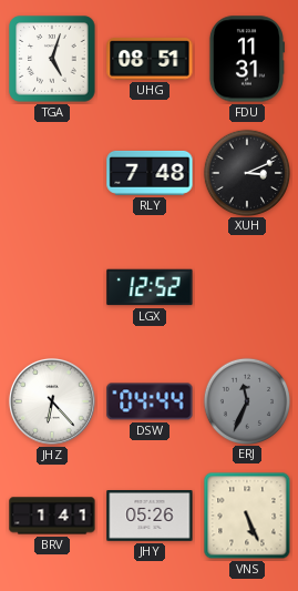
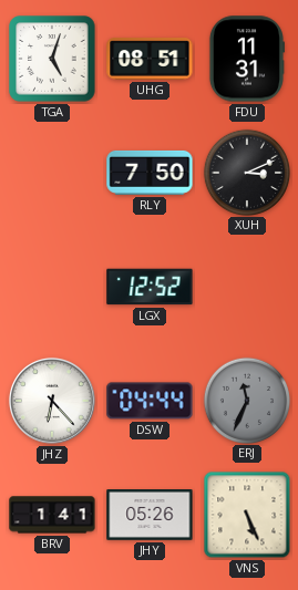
RLY: 7:48 -> 7:50 (150, 173)
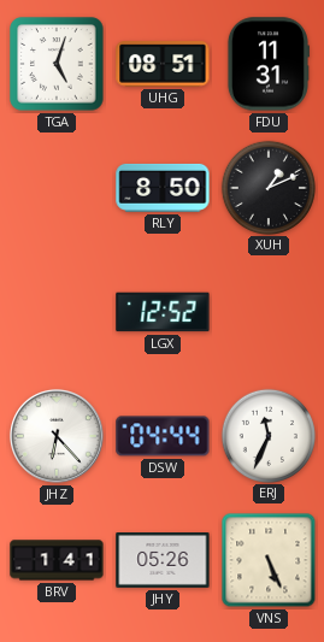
RLY: 7:50 -> 8:50 (163, 188)
XUH: 3:11 -> 1:11 (267, 187)
ERJ dial: grey -> white (267, 435)
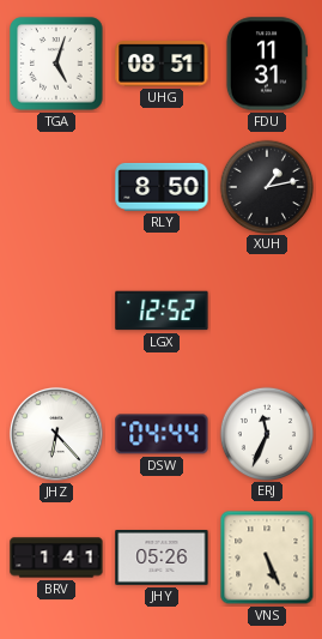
XUH: 1:11 -> 1:13 (266, 186)
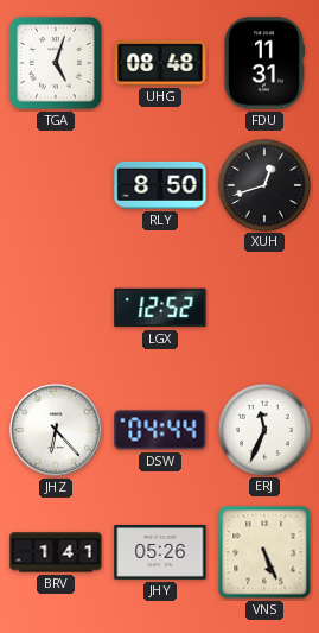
UHG: 08:51 -> 08:48 (160, 63)
XUH: 1:13 -> 12:42 (263, 184)
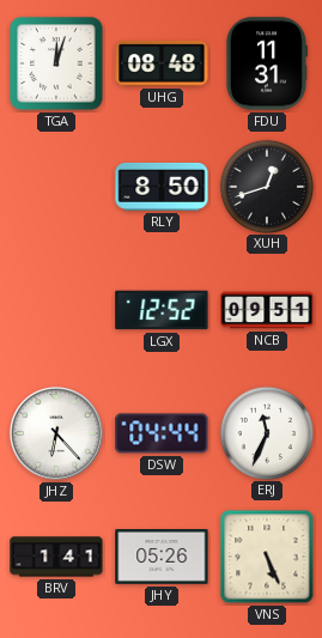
TGA: 5:03 -> 12:03 (56, 63)
NCB: none -> 09:51 (267, 310)
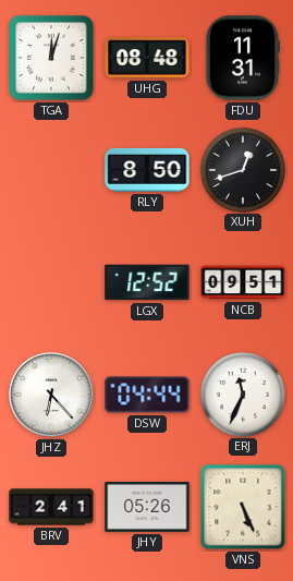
BRV: 1:41 -> 2:41 (51, 507)
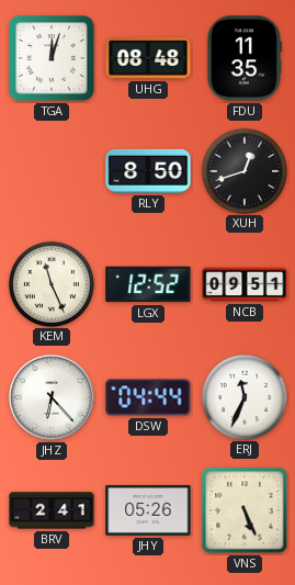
FDU: 11:31 -> 11:35 (243, 58)
KEM: none -> 11:26 (50, 283)
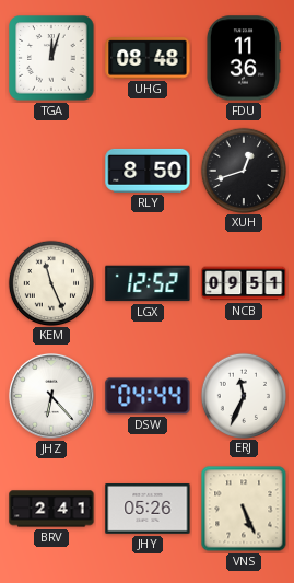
FDU: 11:35 -> 11:36 (243, 58)
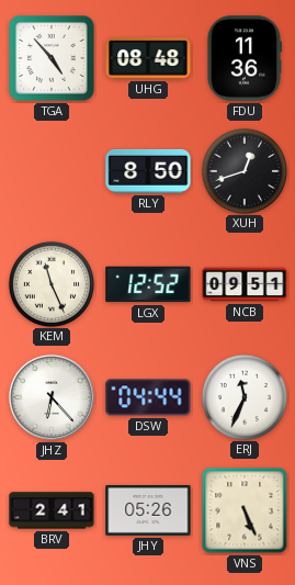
TGA: 12:03 -> 4:53 (52, 58)
